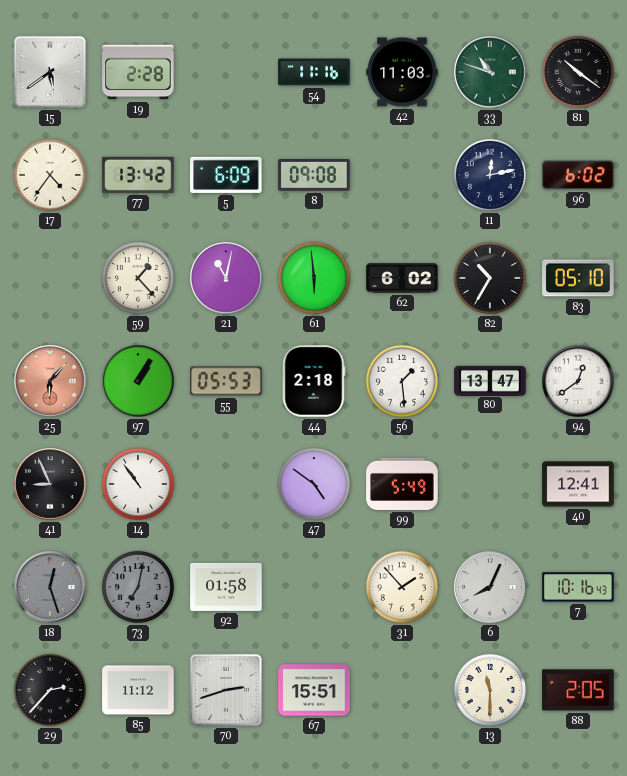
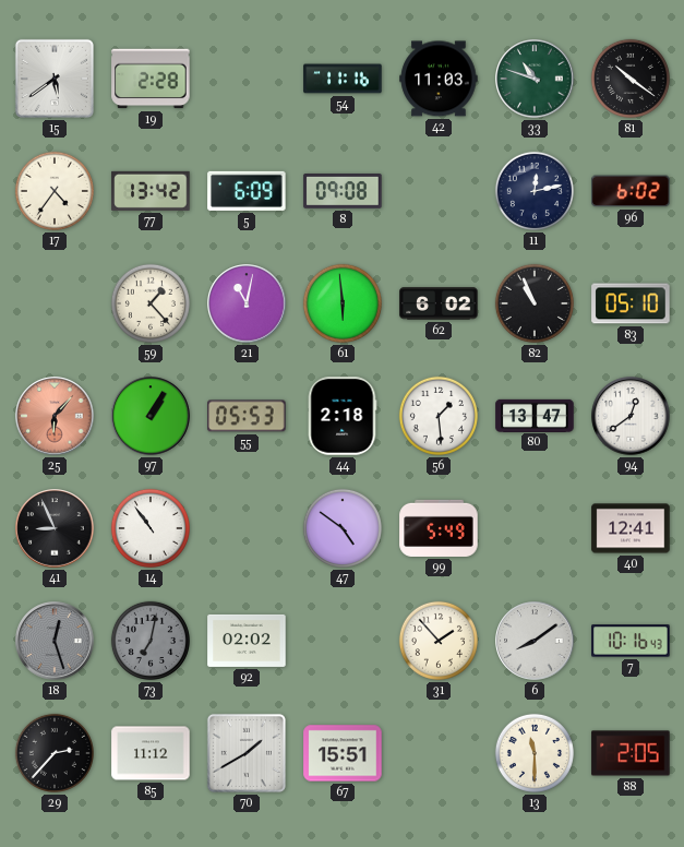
82: 10:35 -> 10:56 (535, 303)
92: 01:58 -> 02:02 (247, 641)
6: 8:04 -> 8:09 (535, 641)
70: 2:42 -> 1:40 (247, 753)
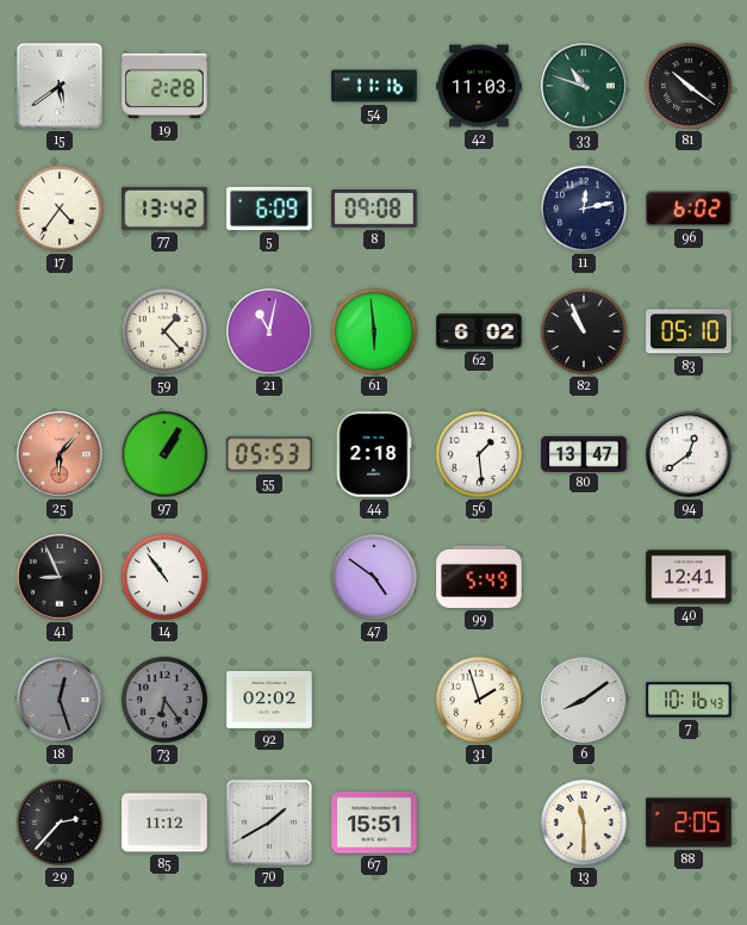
73: 7:02 -> 6:24 (164, 700)
31: 1:53 -> 1:57 (479, 700)
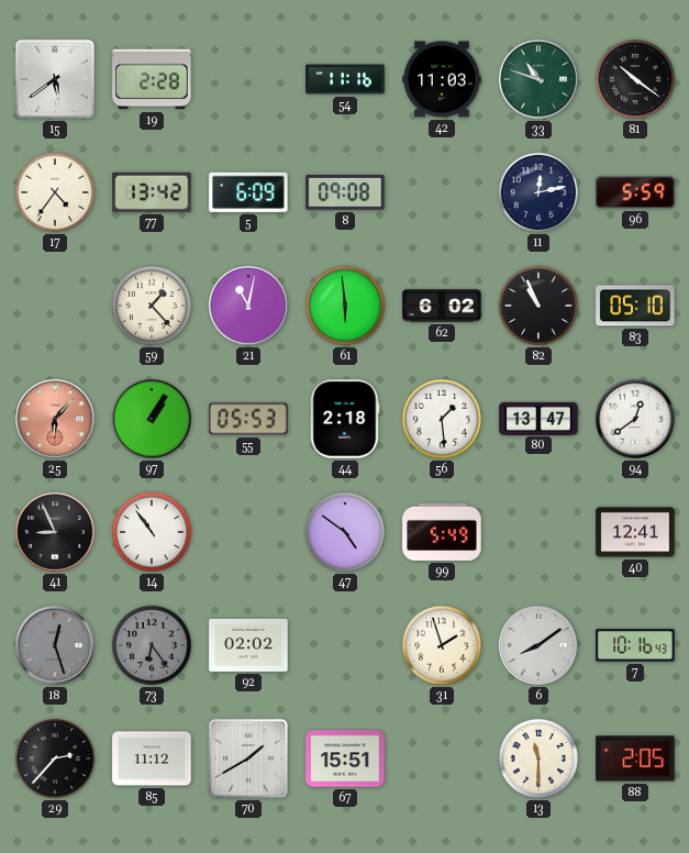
96: 6:02 -> 5:59 (635, 192)
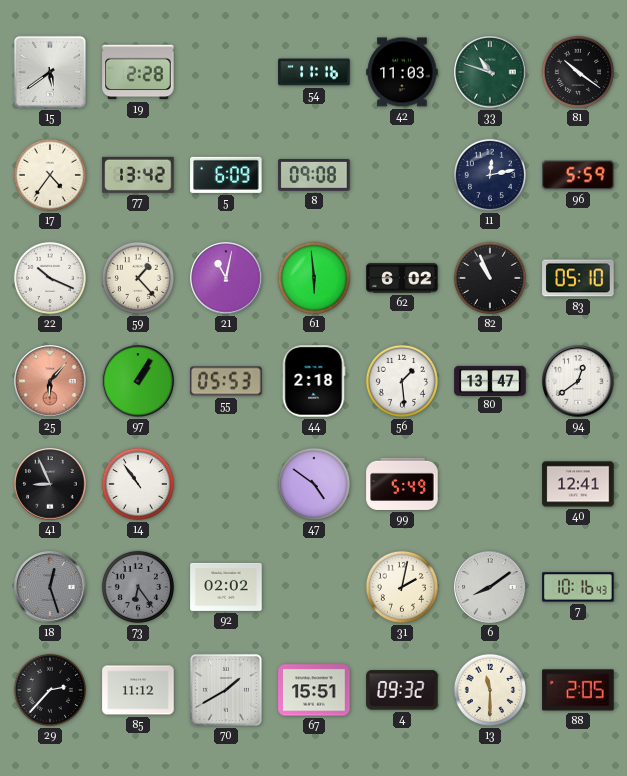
22: none -> 10:19 (50, 278)
31: 1:57 -> 2:02 (402, 587)
4: none -> 09:32 (402, 690)
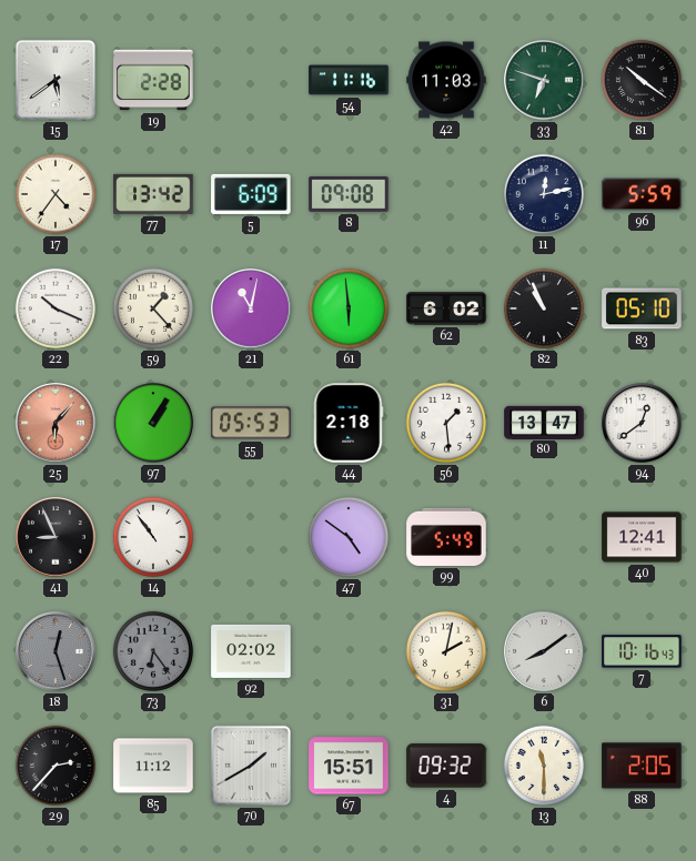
33: 10:48 -> 6:48 (544, 80)
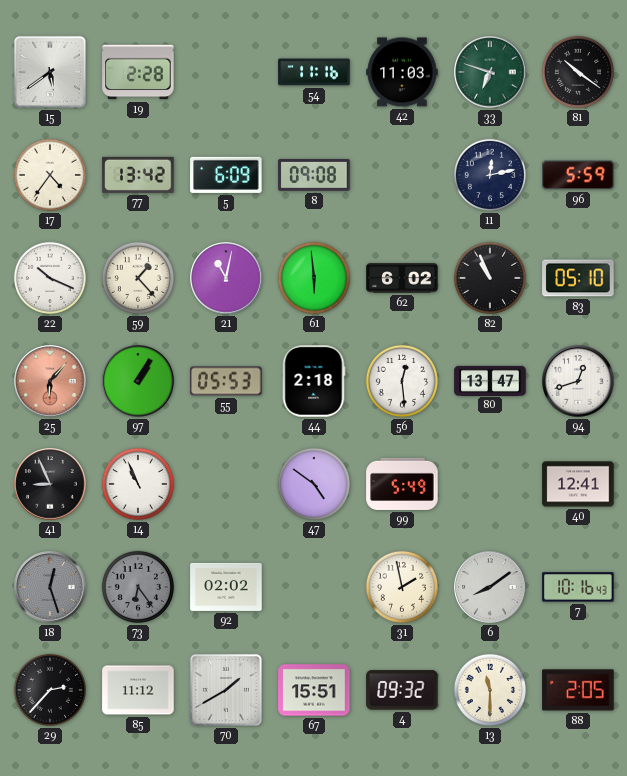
56: 1:29 -> 12:29 (402, 381)
94: 12:39 -> 12:42 (578, 381)
14: 10:54 -> 10:56 (138, 484)
31: 2:02 -> 1:58 (402, 587)
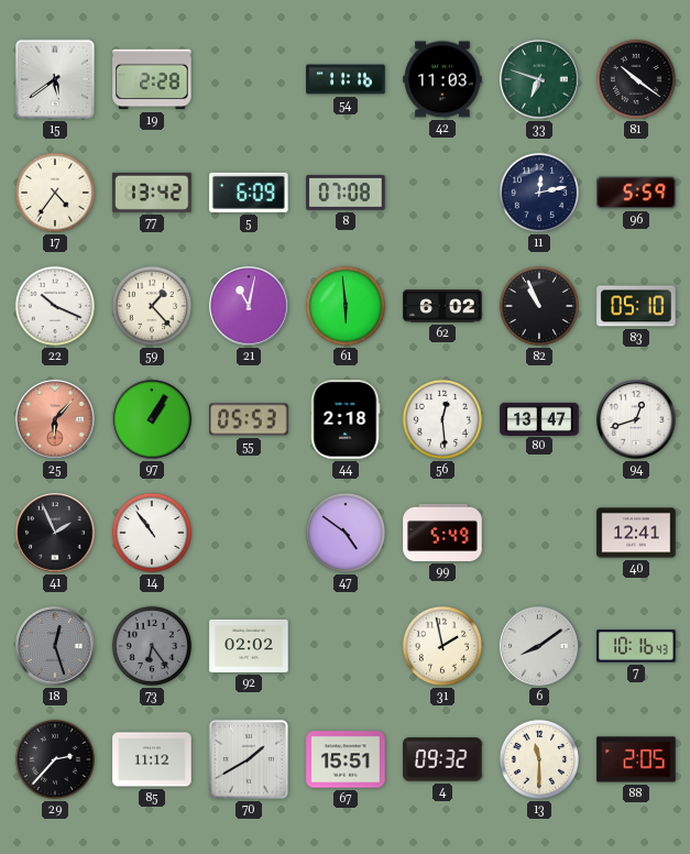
8: 09:08 -> 07:08 (346, 194)
41: 8:56 -> 1:56 (55, 533)
14: 10:56 -> 10:54 (152, 533)
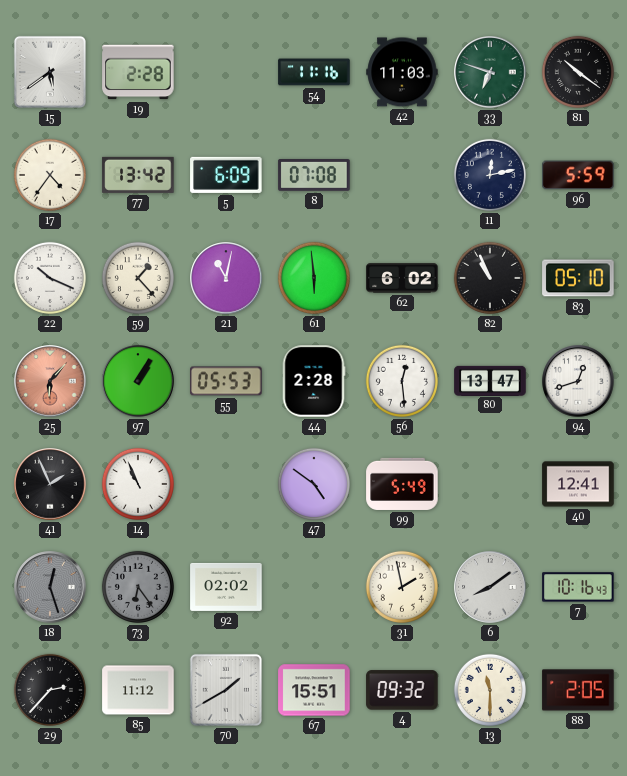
44: 2:18 -> 2:28 (314, 381)
14: 10:54 -> 10:56 (138, 484)
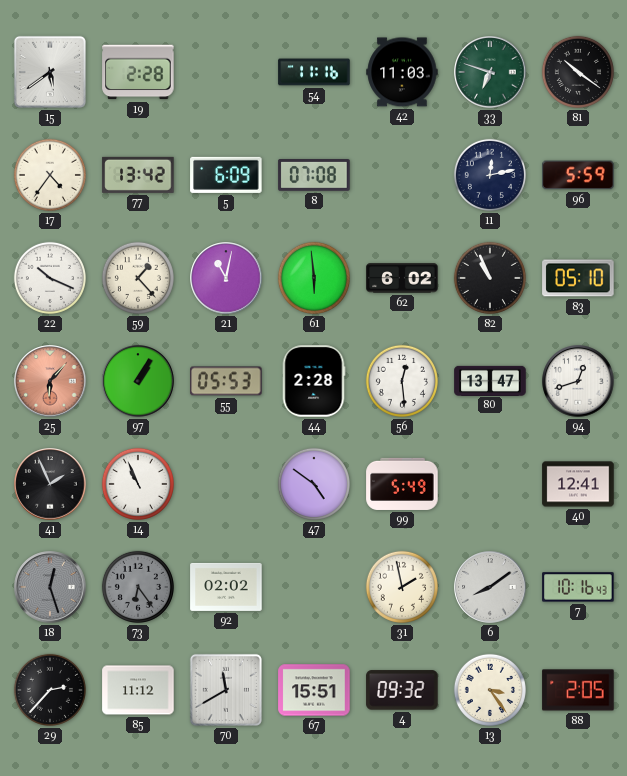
70: 1:40 -> 11:40 (226, 690)
13: 11:30 -> 3:24 (490, 690)
